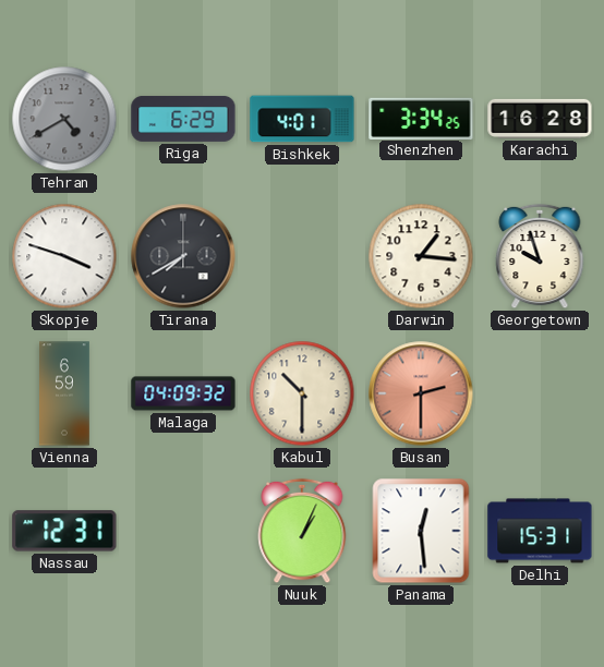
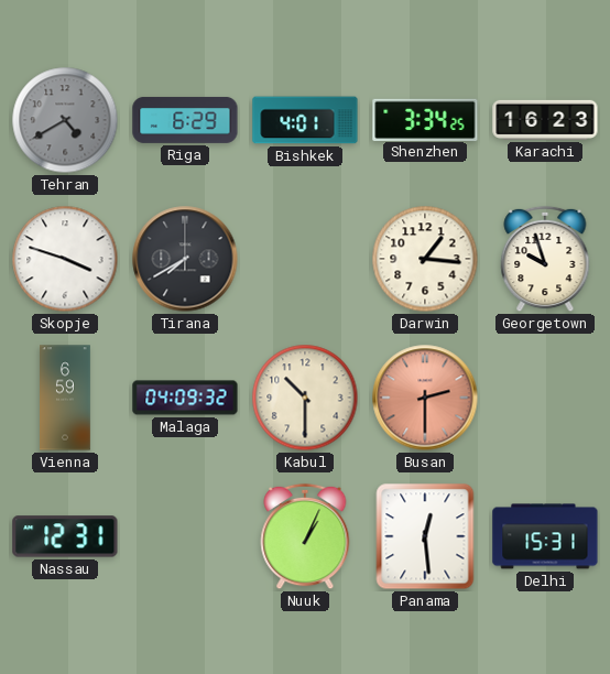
Karachi: 16:28 -> 16:23 (545, 120)
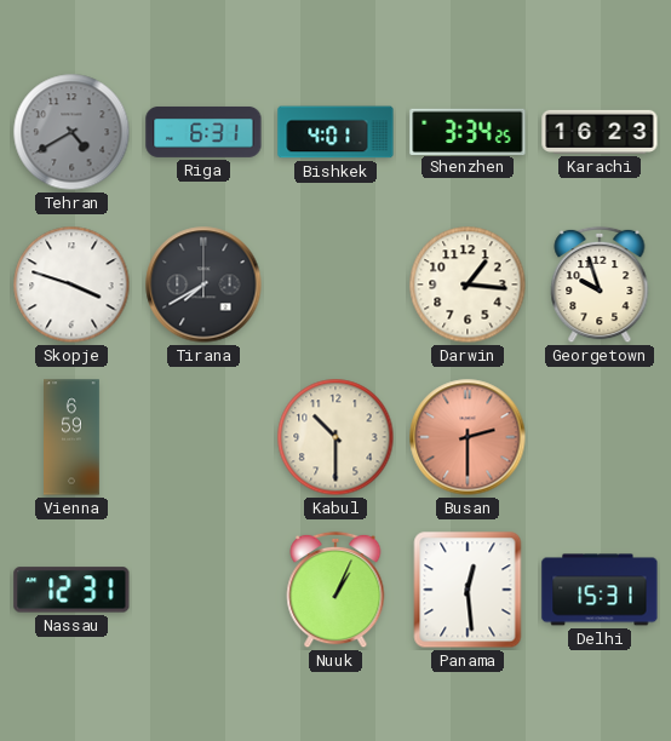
Riga: 6:29 -> 6:31 (203, 132)
Malaga: 04:09 -> none (185, 398)
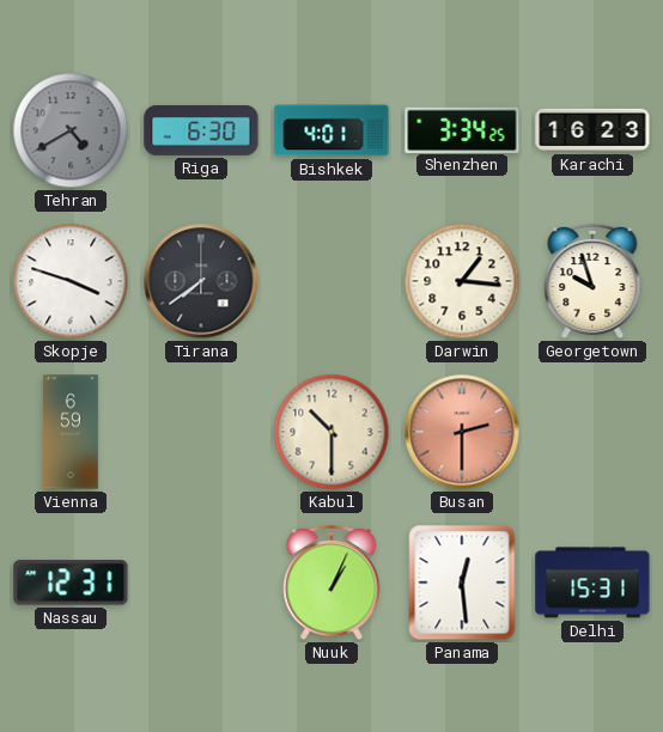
Riga: 6:31 -> 6:30 (201, 130)
Tirana: 7:40 -> 7:39 (201, 281)
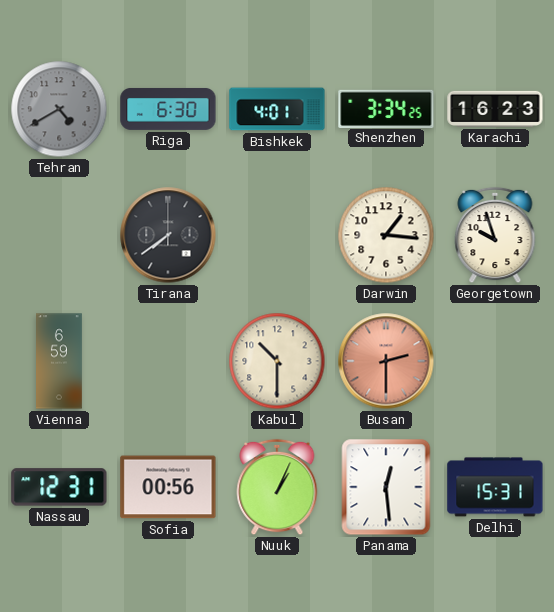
Skopje: 3:48 -> none (71, 281)
Sofia: none -> 00:56 (168, 487)
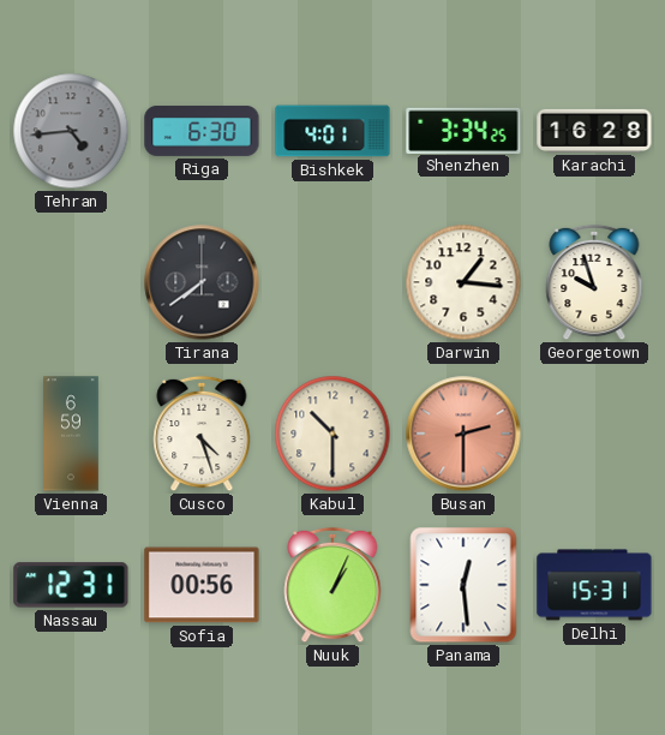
Tehran: 4:40 -> 4:44 (71, 131)
Karachi: 16:23 -> 16:28 (594, 131)
Cusco: none -> 4:27 (202, 434)
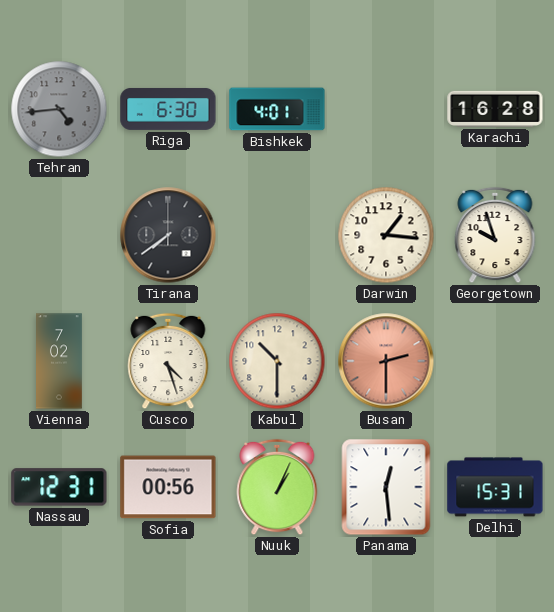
Shenzhen: 3:34 -> none (463, 130)
Vienna: 6:59 -> 7:02 (60, 361)
